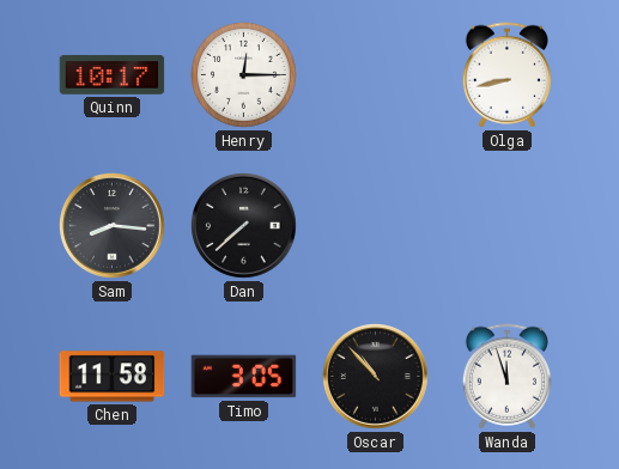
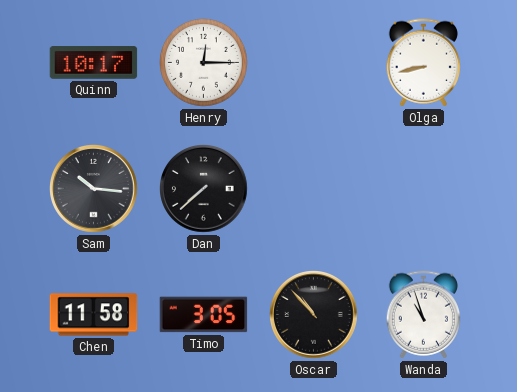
Sam: 8:16 -> 10:16 (94, 189)
Wanda: 11:57 -> 10:57 (423, 315)
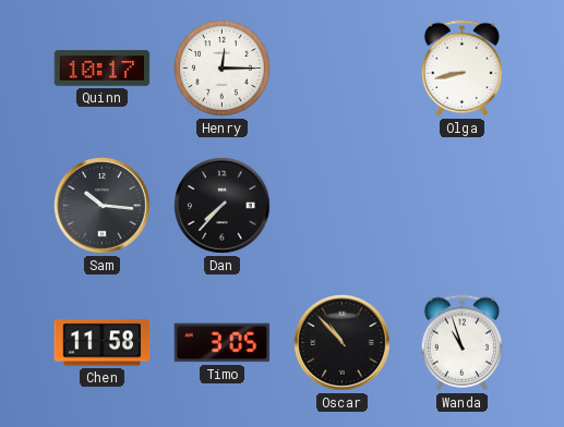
Dan: 7:38 -> 7:37 (223, 206)
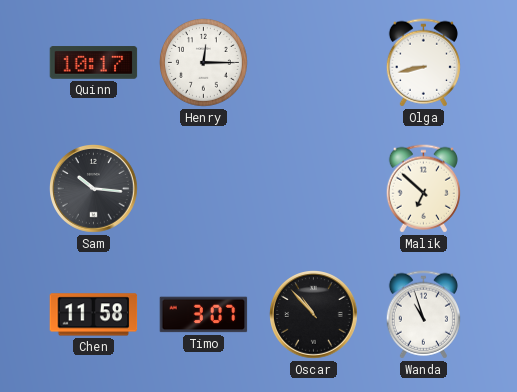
Dan: 7:37 -> none (223, 206)
Malik: none -> 6:52 (423, 189)
Timo: 3:05 -> 3:07 (204, 315)
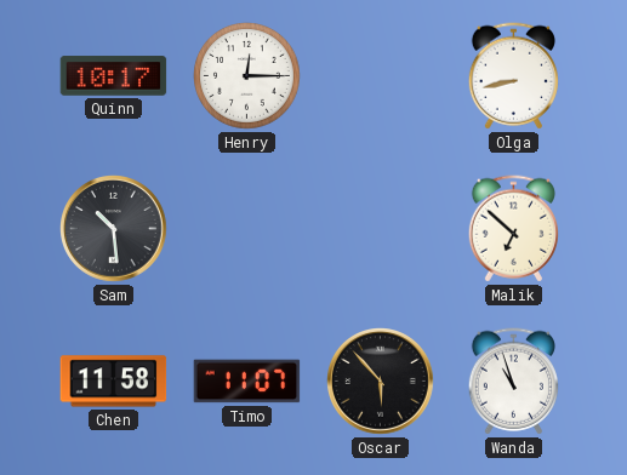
Sam: 10:16 -> 10:29 (114, 229)
Timo: 3:07 -> 11:07 (247, 382)
Oscar: 10:53 -> 5:53 (381, 382)
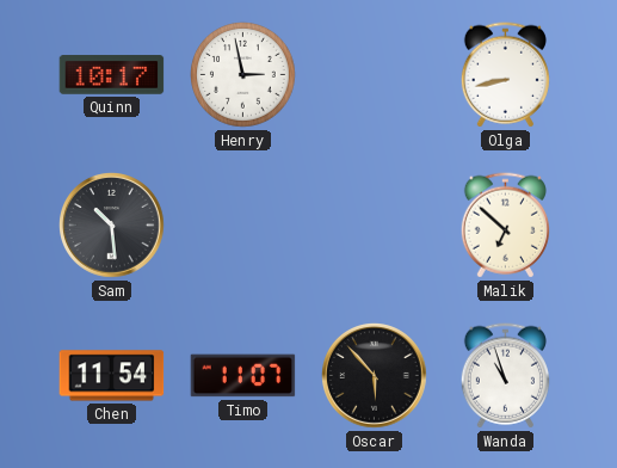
Henry: 12:15 -> 2:58 (243, 75)
Chen: 11:58 -> 11:54 (112, 376)
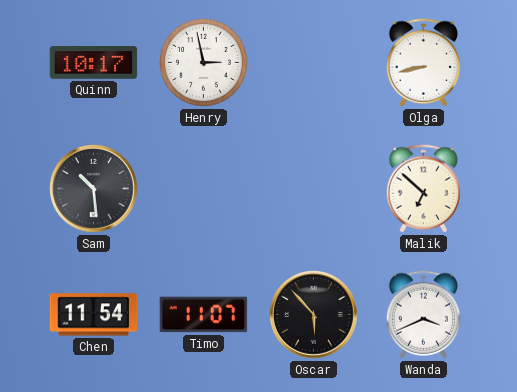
Wanda: 10:57 -> 3:41 (423, 315)
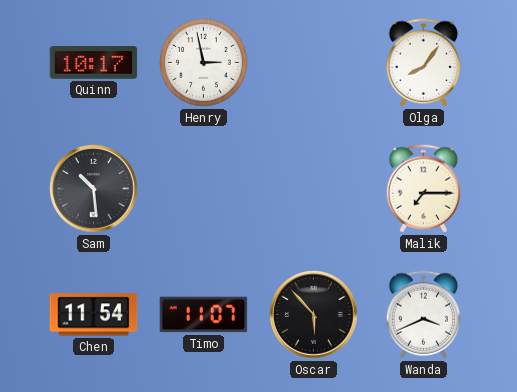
Olga: 8:43 -> 8:06 (423, 63)
Malik: 6:52 -> 7:15 (423, 189)
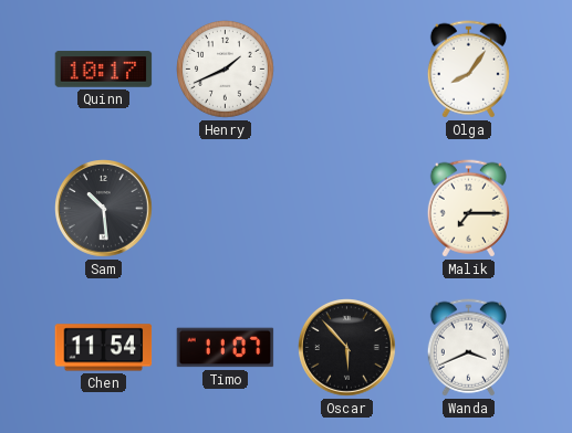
Henry: 2:58 -> 1:41 (226, 70)
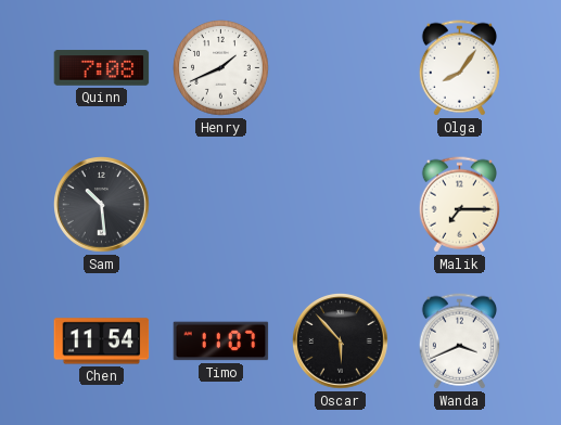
Quinn: 10:17 -> 7:08 (102, 68)
